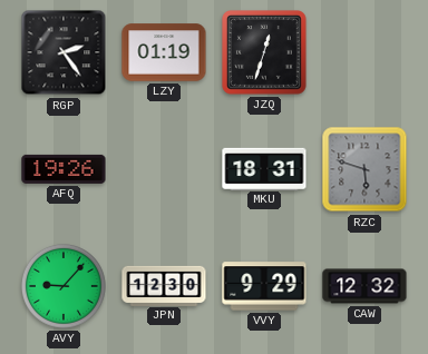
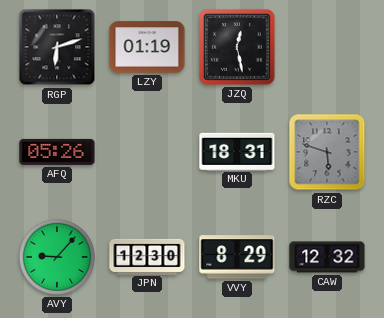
RGP: 2:24 -> 6:12 (57, 47)
JZQ: 12:33 -> 12:28 (238, 48)
AFQ: 19:26 -> 05:26 (57, 152)
VVY: 9:29 -> 8:29 (237, 257)
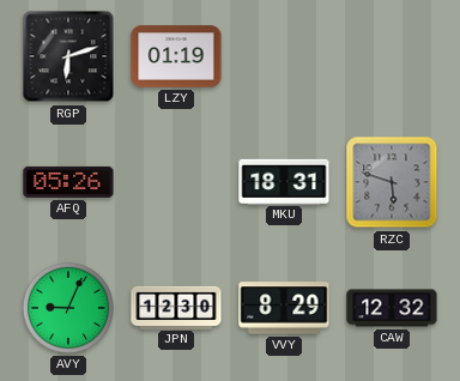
JZQ: 12:28 -> none (238, 48)
AVY: 9:07 -> 9:04 (68, 308)
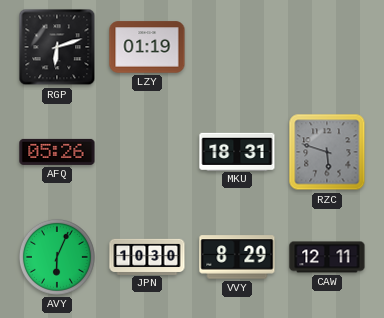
AVY: 9:04 -> 6:04 (57, 257)
JPN: 12:30 -> 10:30 (147, 256)
CAW: 12:32 -> 12:11 (327, 257)
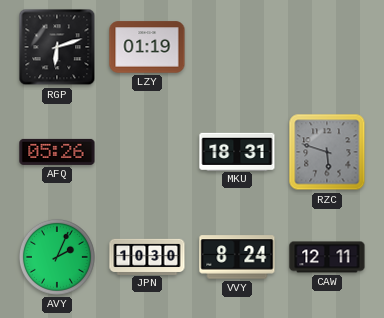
AVY: 6:04 -> 2:04 (57, 257)
VVY: 8:29 -> 8:24 (237, 257)
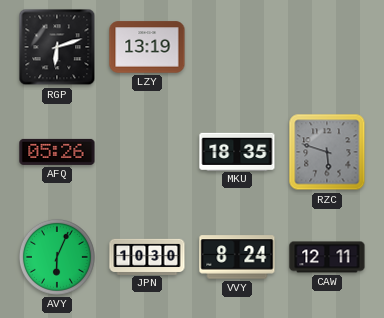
LZY: 01:19 -> 13:19 (147, 47)
MKU: 18:31 -> 18:35 (237, 151)
AVY: 2:04 -> 6:04 (57, 257)
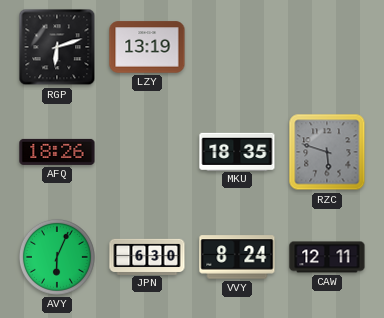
AFQ: 05:26 -> 18:26 (57, 152)
JPN: 10:30 -> 6:30 (147, 256)
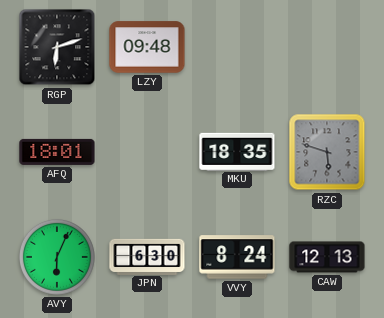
LZY: 13:19 -> 09:48 (147, 47)
AFQ: 18:26 -> 18:01 (57, 152)
CAW: 12:11 -> 12:13 (327, 257)
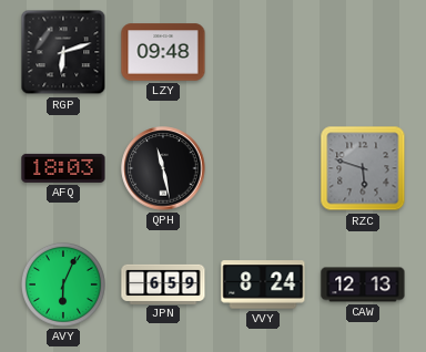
AFQ: 18:01 -> 18:03 (63, 168)
QPH: none -> 11:28 (163, 168)
MKU: 18:35 -> none (237, 151)
JPN: 6:30 -> 6:59 (163, 283)
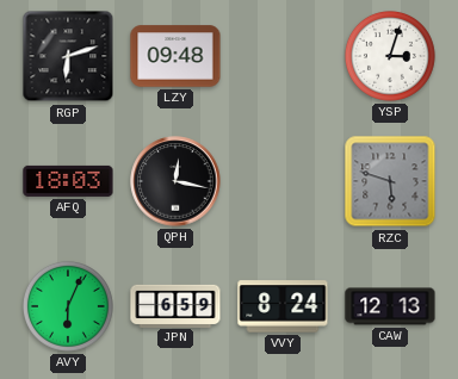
YSP: none -> 3:03 (390, 56)
QPH: 11:28 -> 12:17 (175, 181)
